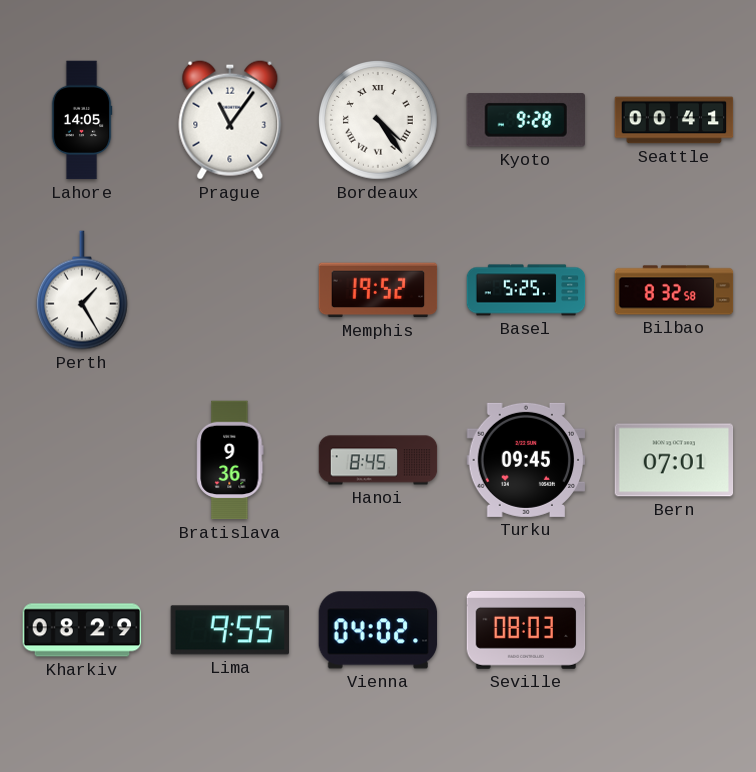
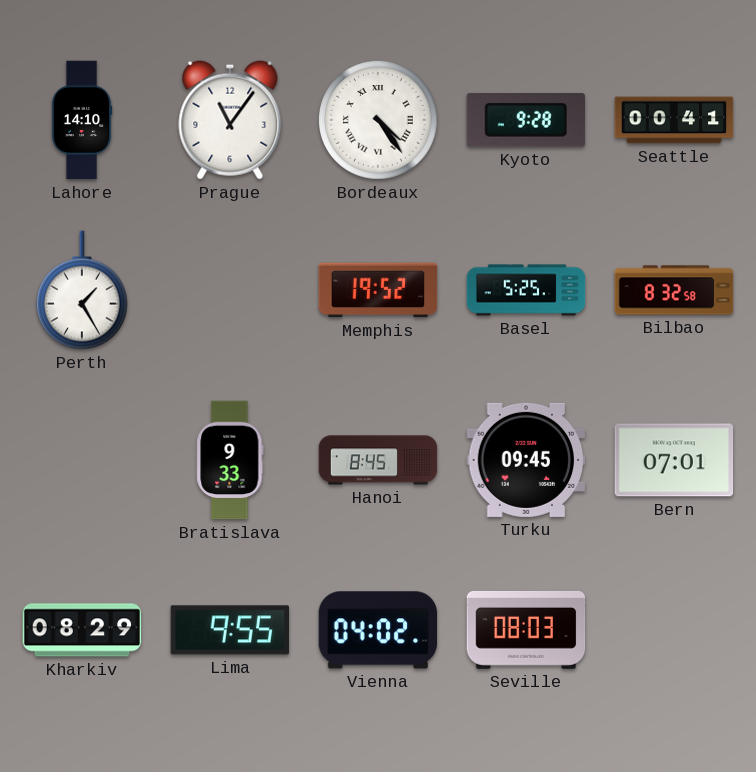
Lahore: 14:05 -> 14:10 (82, 120)
Bratislava: 9:36 -> 9:33 (230, 460)
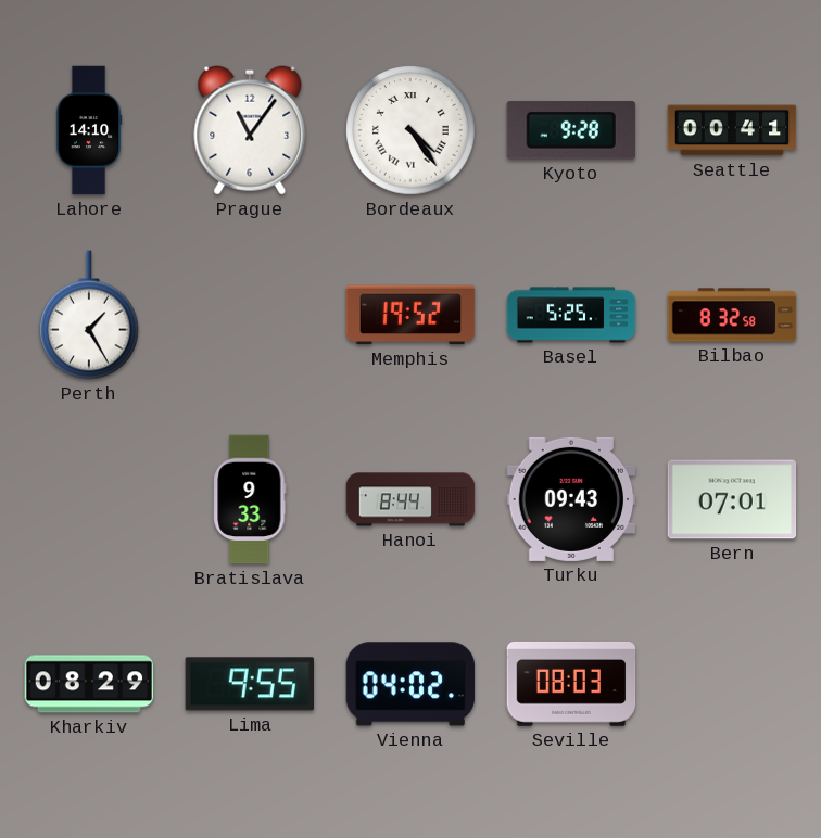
Hanoi: 8:45 -> 8:44 (410, 499)
Turku: 09:45 -> 09:43 (571, 499)
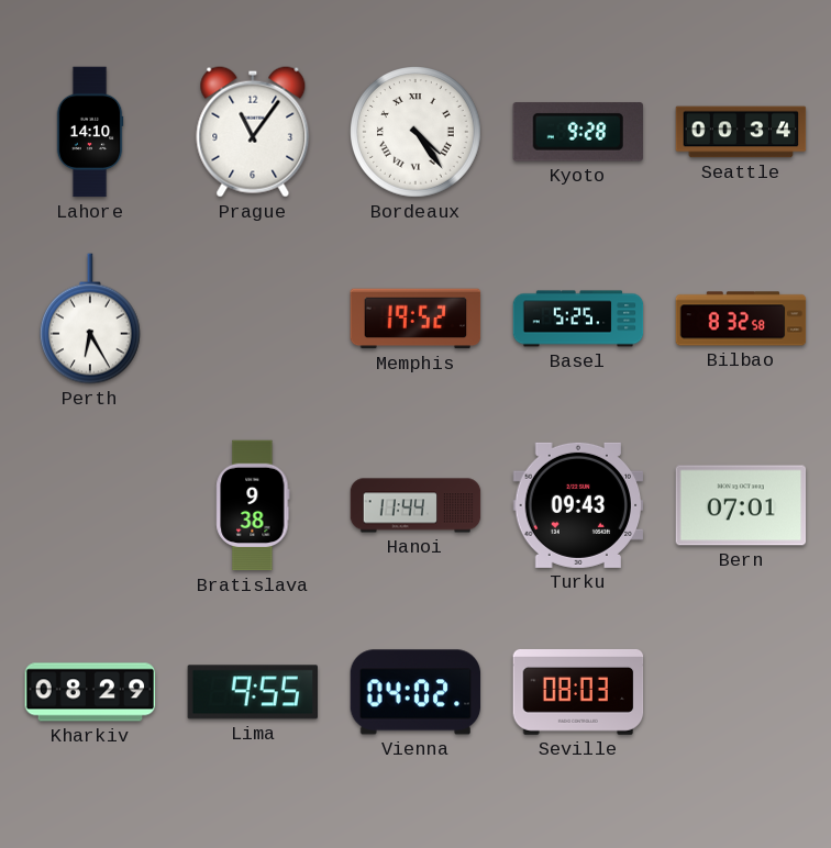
Seattle: 00:41 -> 00:34 (741, 132)
Perth: 1:25 -> 6:25 (90, 319)
Bratislava: 9:33 -> 9:38 (253, 505)
Hanoi: 8:44 -> 11:44 (416, 505)
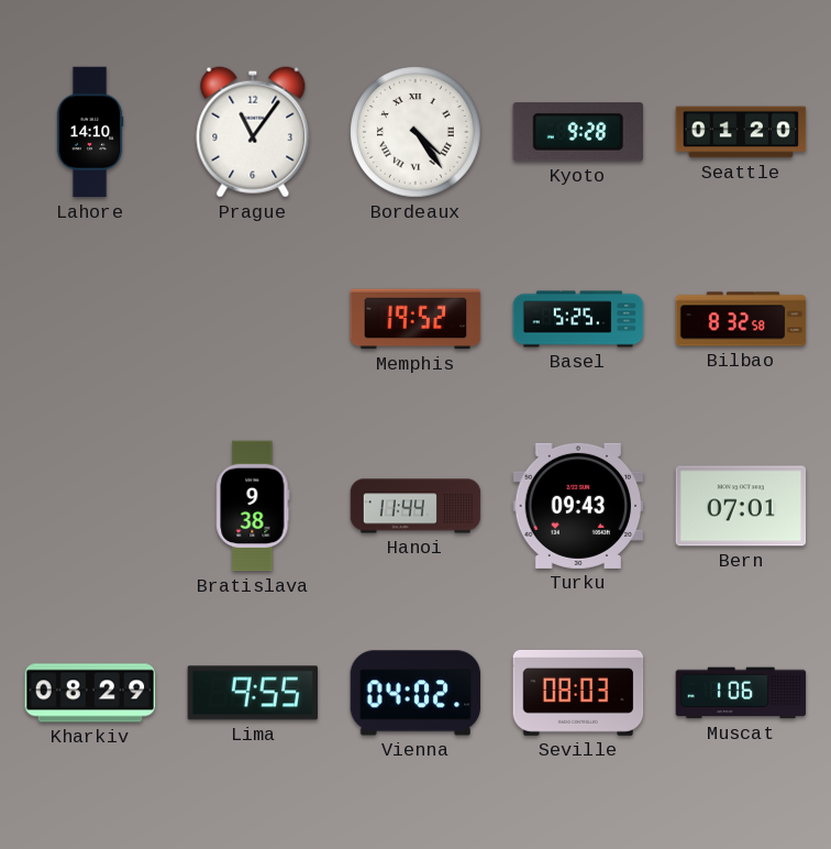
Seattle: 00:34 -> 01:20 (741, 132)
Perth: 6:25 -> none (90, 319)
Muscat: none -> 1:06 (741, 693)
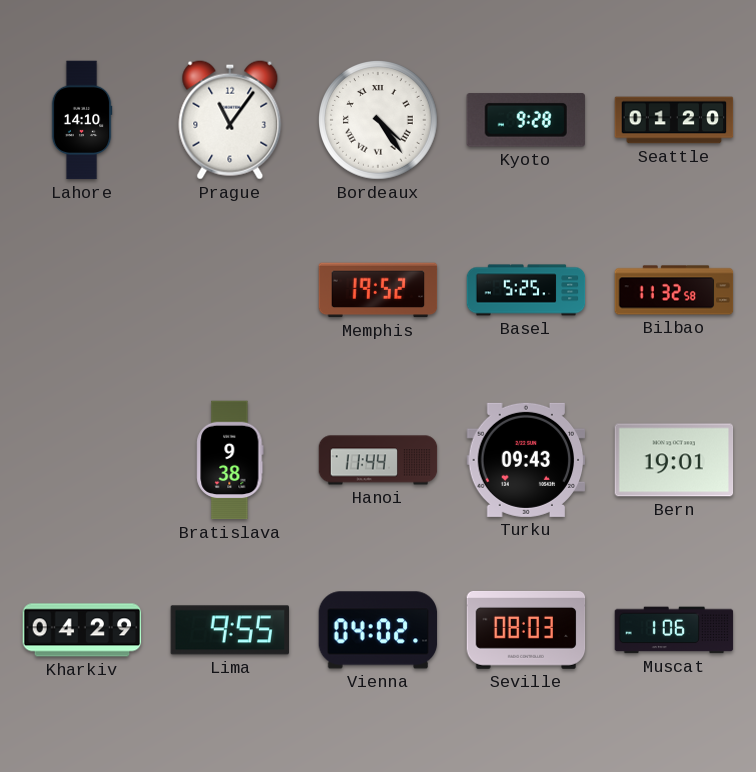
Bilbao: 8:32 -> 11:32 (674, 290)
Bern: 07:01 -> 19:01 (674, 460)
Kharkiv: 08:29 -> 04:29 (82, 630)
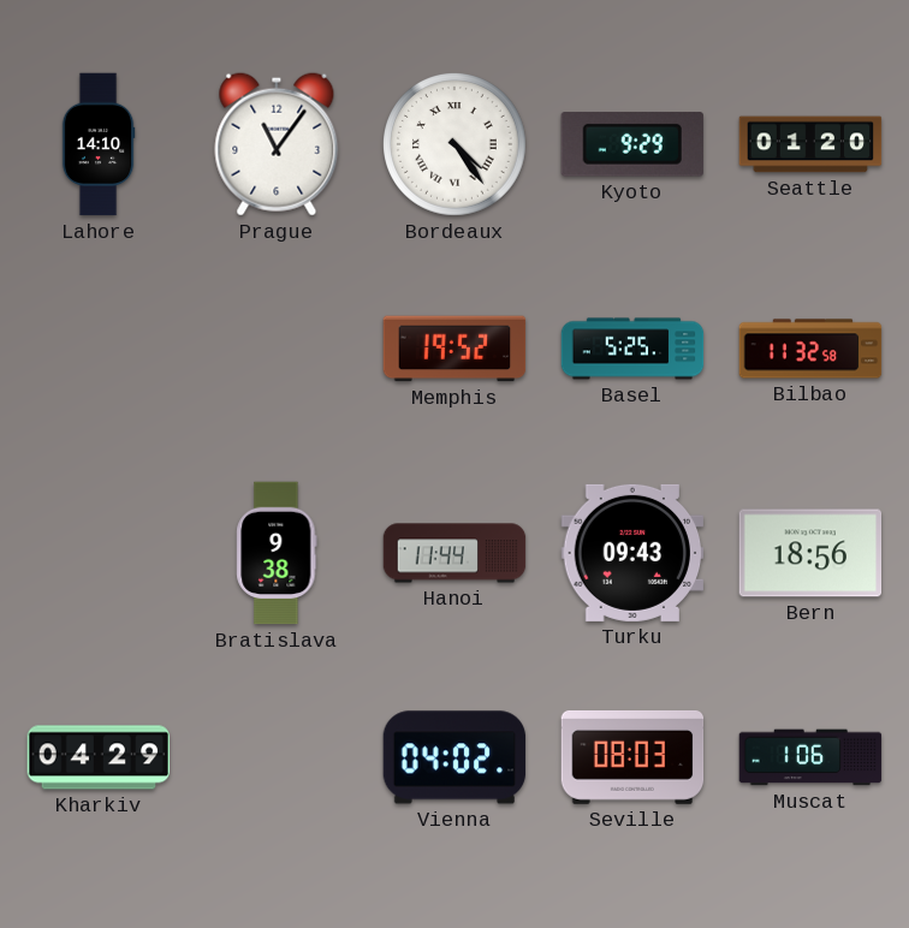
Kyoto: 9:28 -> 9:29 (632, 144)
Bern: 19:01 -> 18:56 (810, 553)
Lima: 9:55 -> none (229, 630)
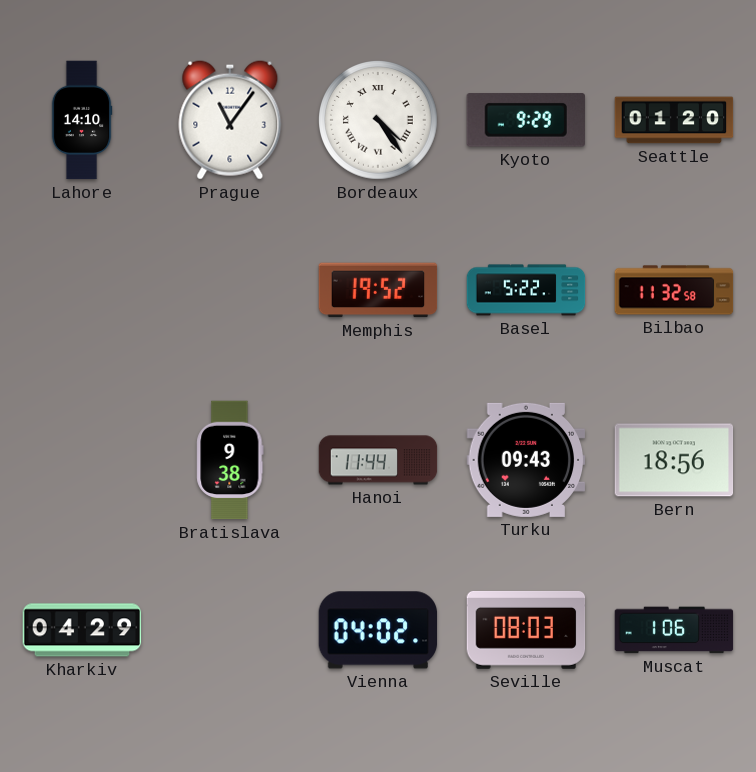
Basel: 5:25 -> 5:22 (526, 290)
